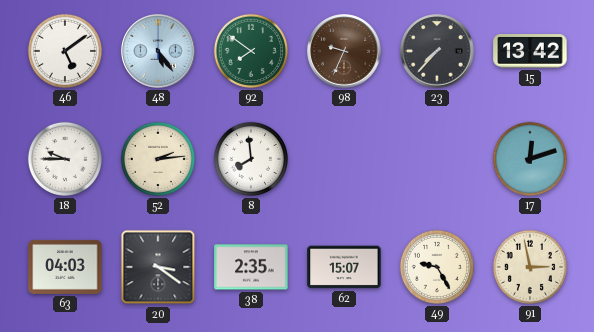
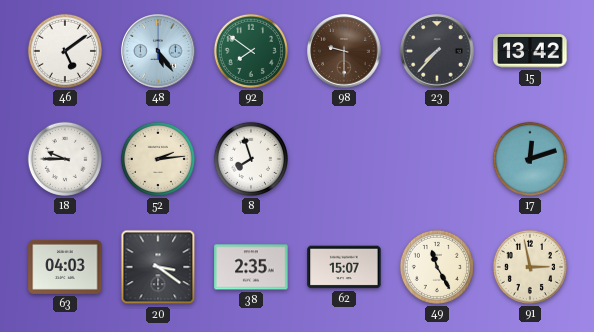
98: 9:34 -> 9:30 (344, 51)
8: 7:59 -> 7:57 (251, 159)
49: 9:25 -> 11:25 (437, 267)
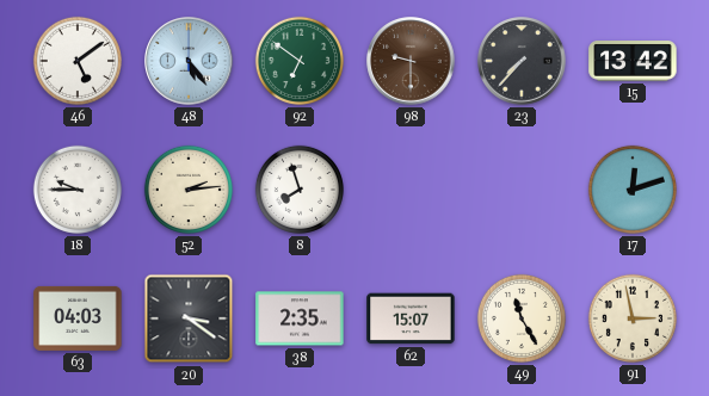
92: 7:51 -> 6:51 (300, 61)
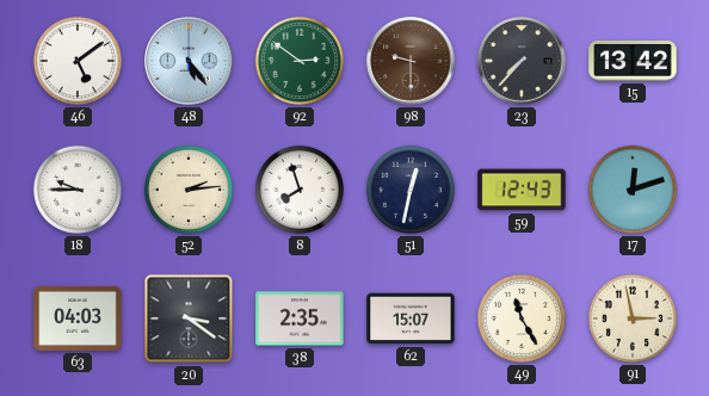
92: 6:51 -> 2:51 (300, 61)
51: none -> 12:32 (411, 190)
59: none -> 12:43 (522, 190)
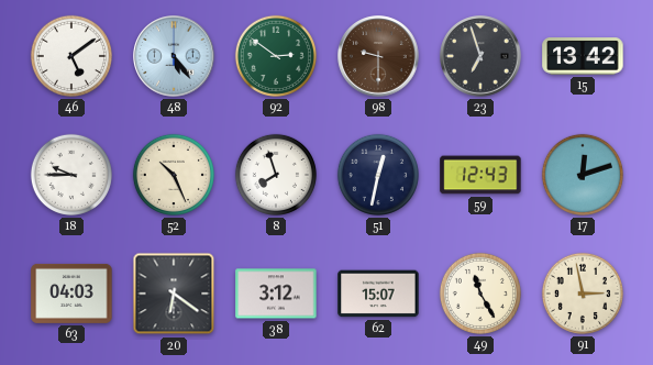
23: 7:37 -> 6:57 (480, 56)
52: 2:14 -> 10:26 (174, 175)
20: 3:21 -> 6:21 (174, 294)
38: 2:35 -> 3:12 (276, 294)
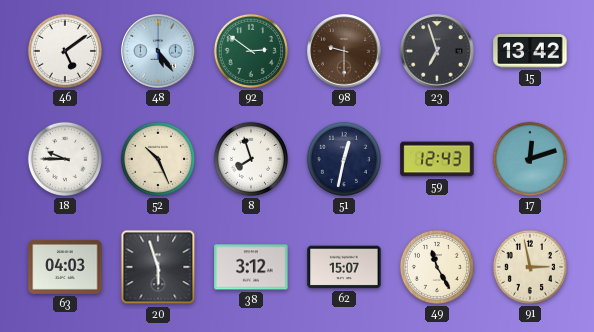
20: 6:21 -> 5:57 (158, 267)
